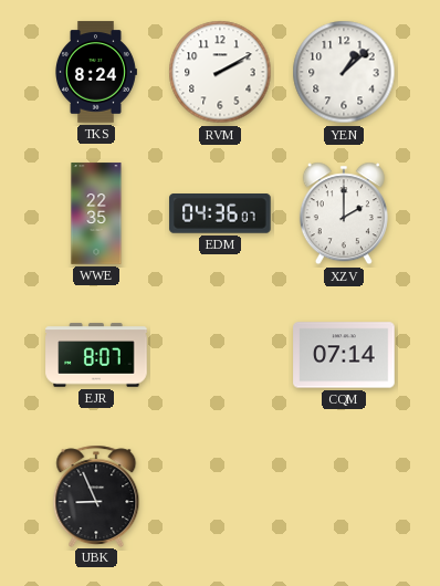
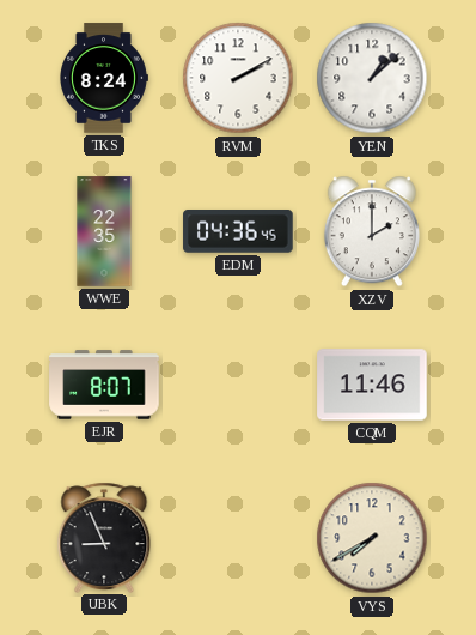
EDM: 04:36:07 -> 04:36:45 (238, 232)
CQM: 07:14 -> 11:46 (372, 385)
VYS: none -> 7:40 (372, 538)
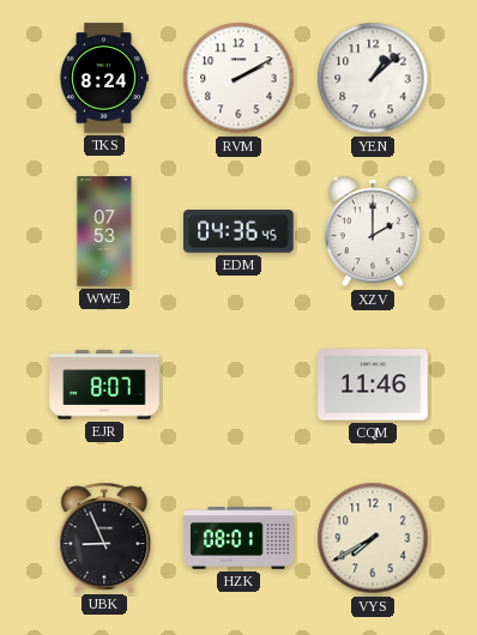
WWE: 22:35 -> 07:53 (104, 231)
HZK: none -> 08:01 (238, 539)
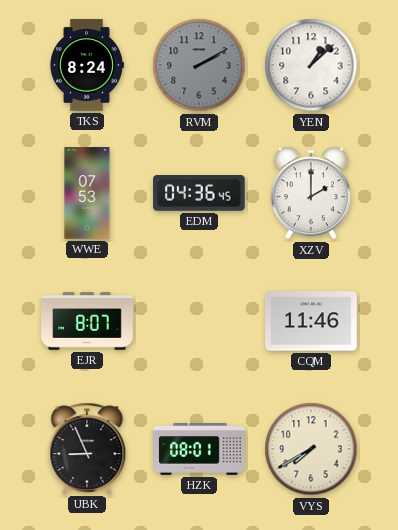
RVM dial: white -> grey (199, 65)
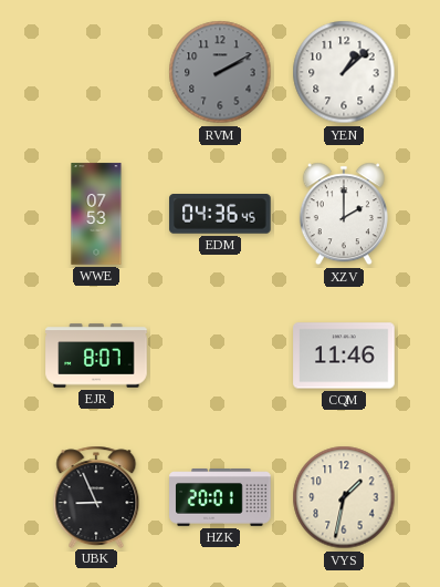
TKS: 8:24 -> none (87, 65)
HZK: 08:01 -> 20:01 (220, 498)
VYS: 7:40 -> 1:32 (344, 497)
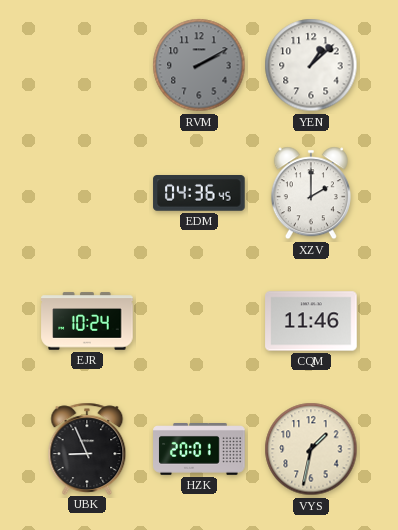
WWE: 07:53 -> none (96, 214)
EJR: 8:07 -> 10:24 (87, 321)
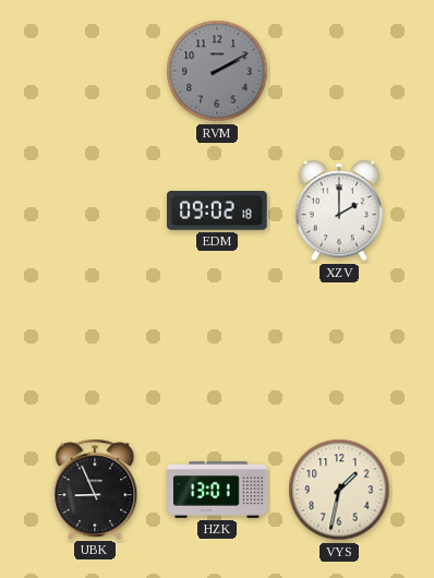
YEN: 1:08 -> none (311, 65)
EDM: 04:36 -> 09:02 (217, 212)
EJR: 10:24 -> none (87, 321)
CQM: 11:46 -> none (311, 321)
HZK: 20:01 -> 13:01 (217, 491)
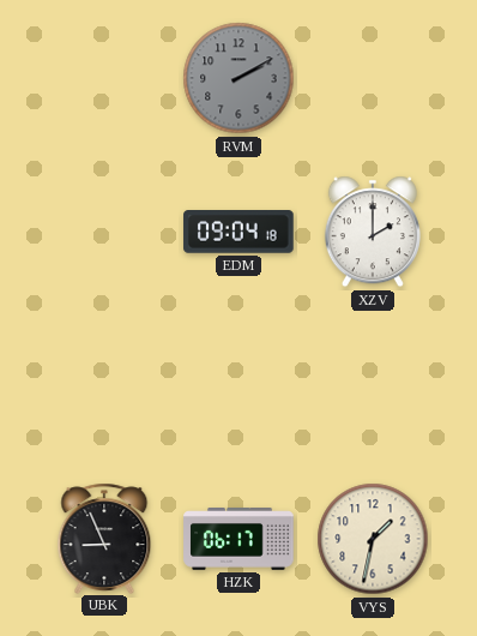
EDM: 09:02 -> 09:04 (238, 233)
HZK: 13:01 -> 06:17 (238, 540)
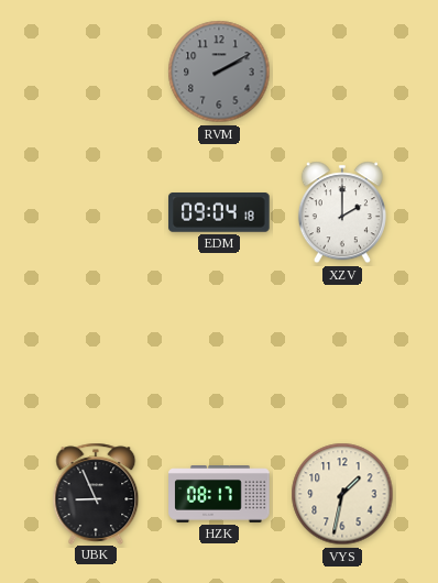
HZK: 06:17 -> 08:17 (219, 495)
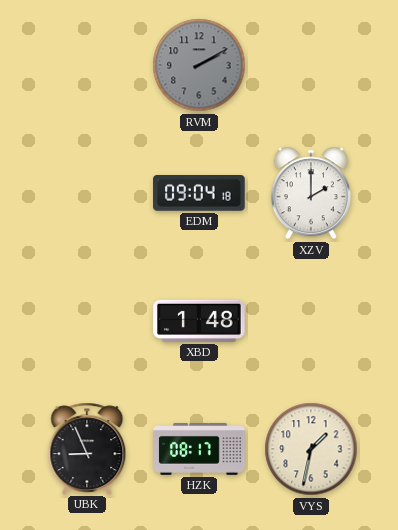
XBD: none -> 1:48 (199, 321)
